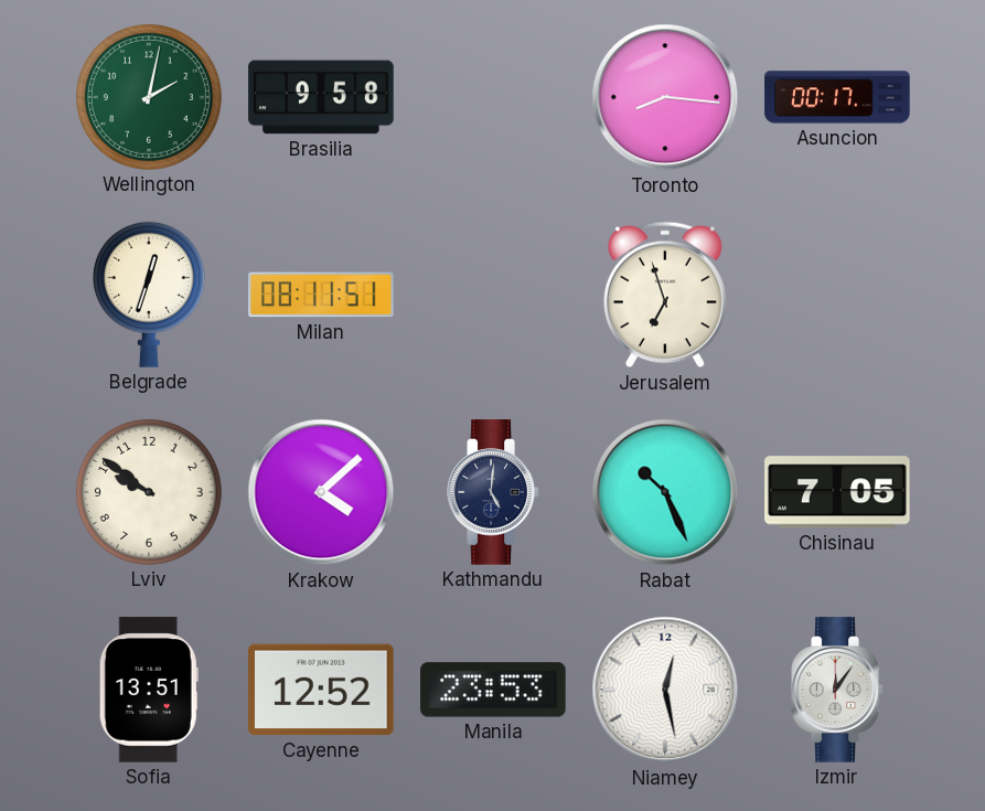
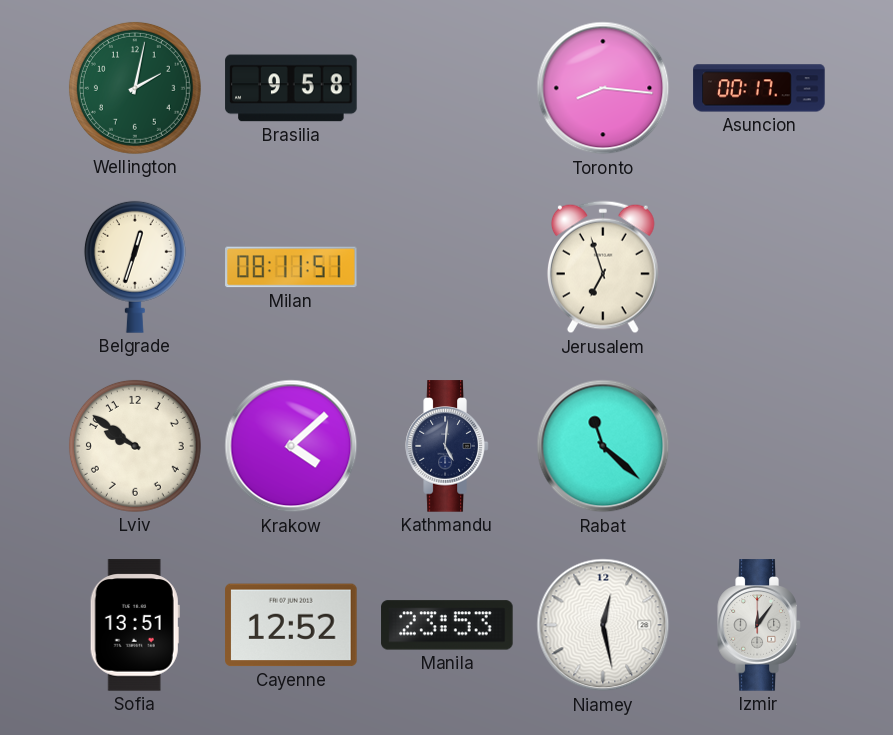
Rabat: 10:26 -> 11:22 (603, 446)
Chisinau: 7:05 -> none (837, 492)
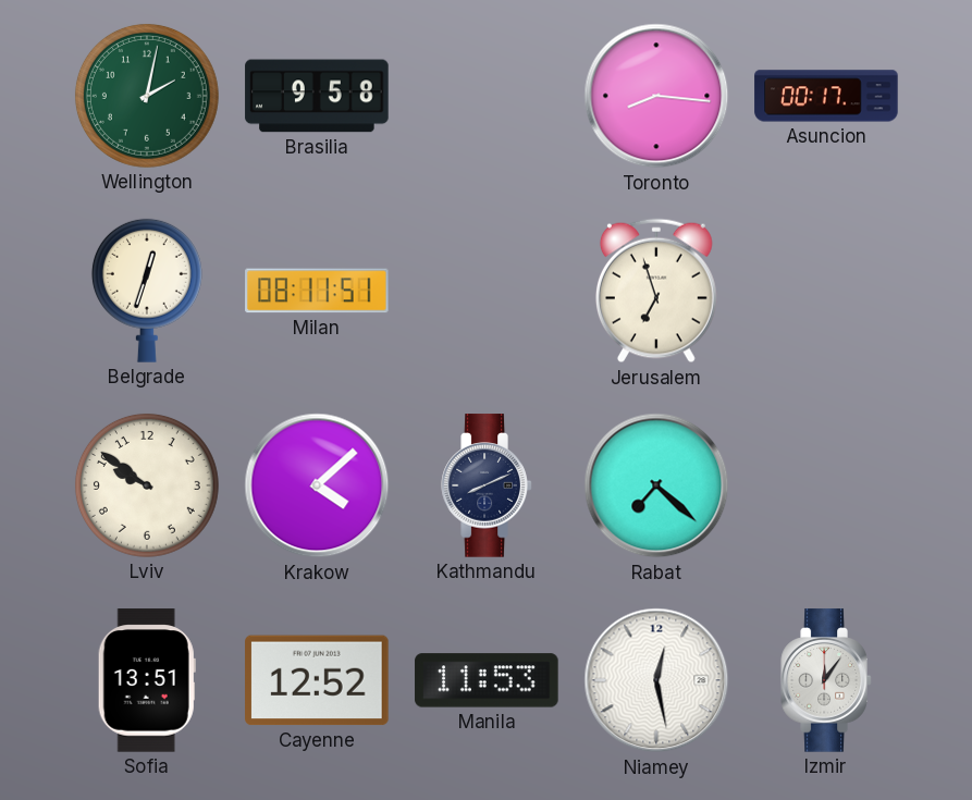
Kathmandu: 5:01 -> 8:11 (487, 485)
Rabat: 11:22 -> 7:22 (656, 485)
Manila: 23:53 -> 11:53 (487, 680)
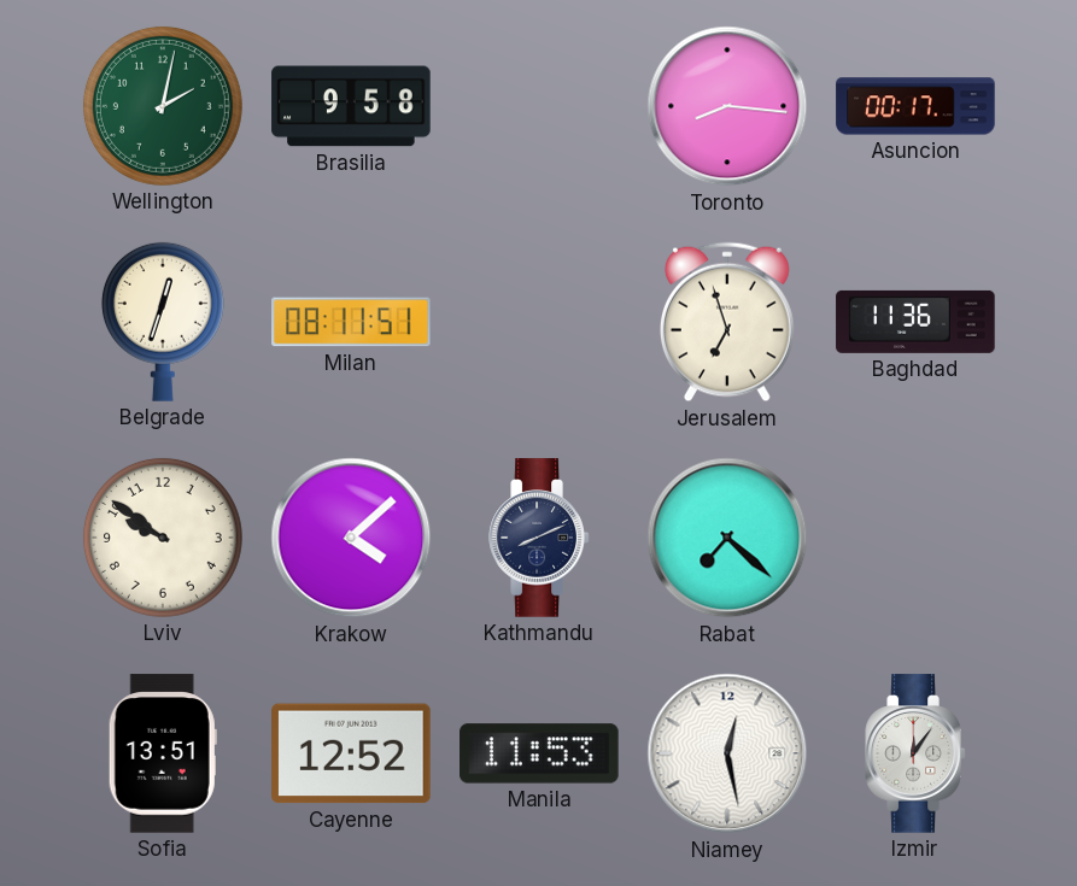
Baghdad: none -> 11:36 (915, 322)
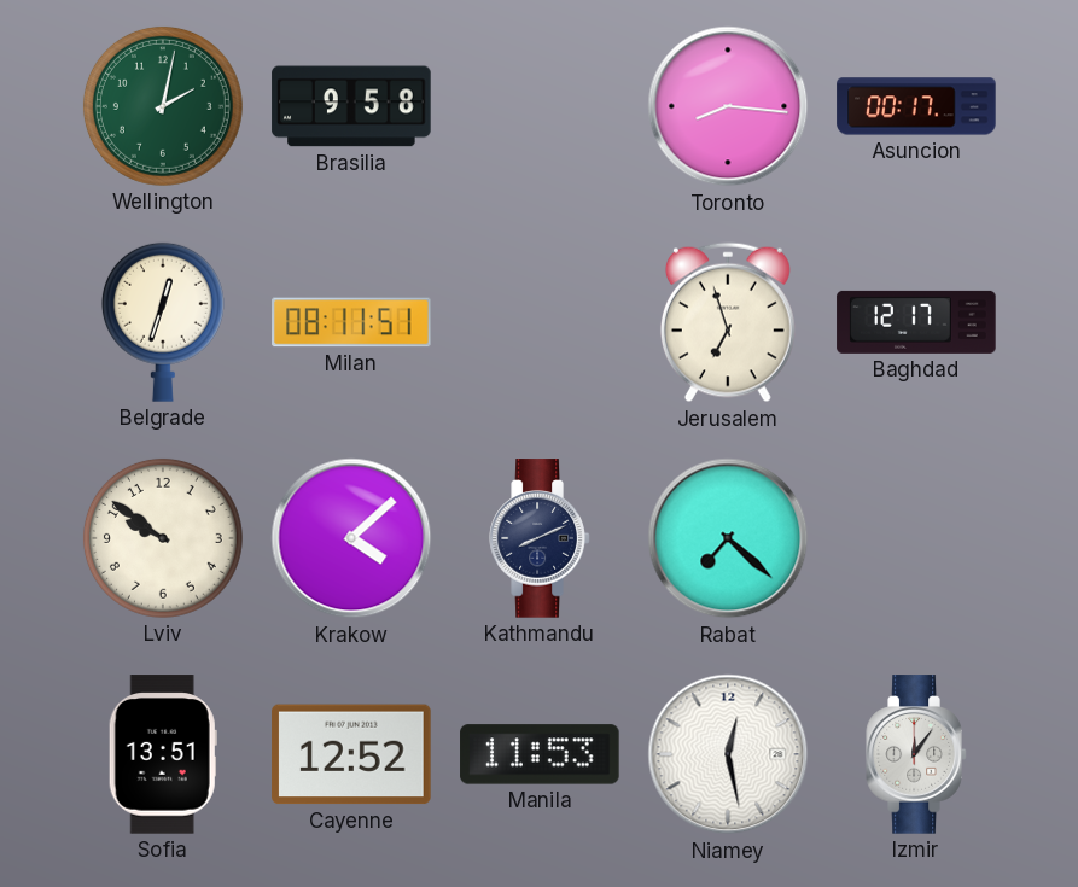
Baghdad: 11:36 -> 12:17 (916, 322)
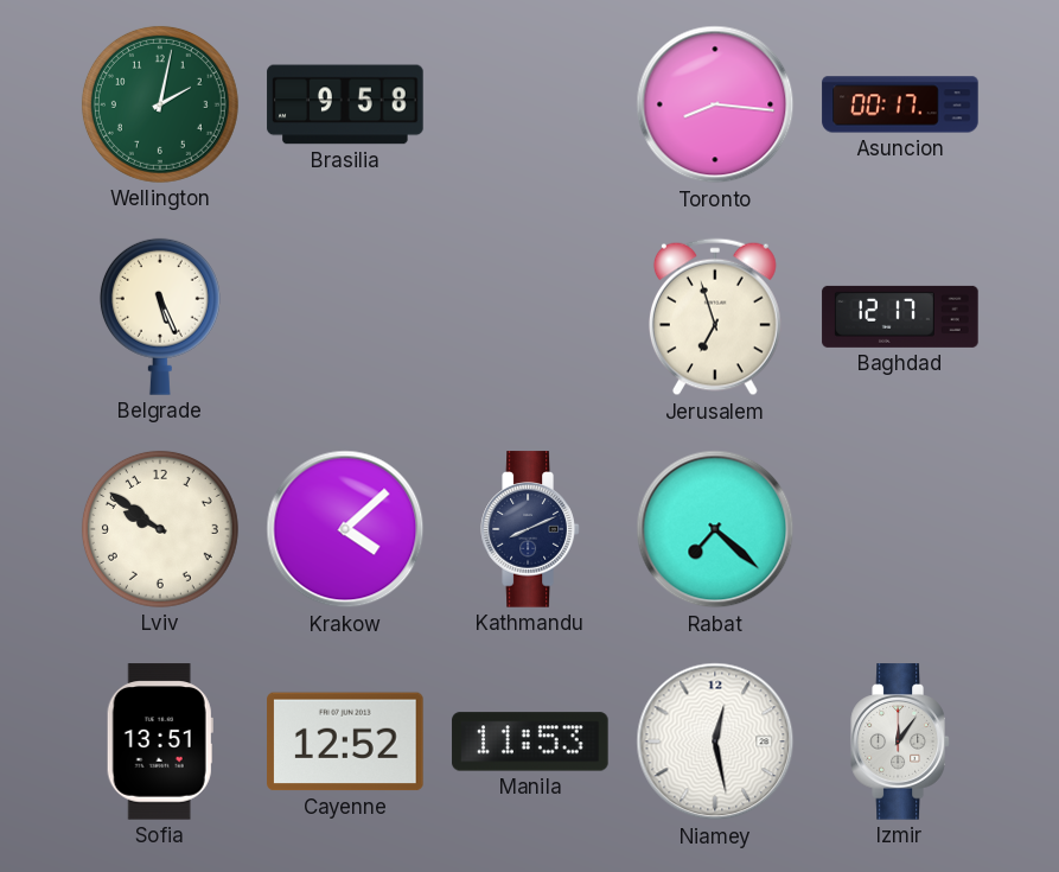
Belgrade: 12:33 -> 5:26 (160, 317)
Milan: 08:11 -> none (351, 322)
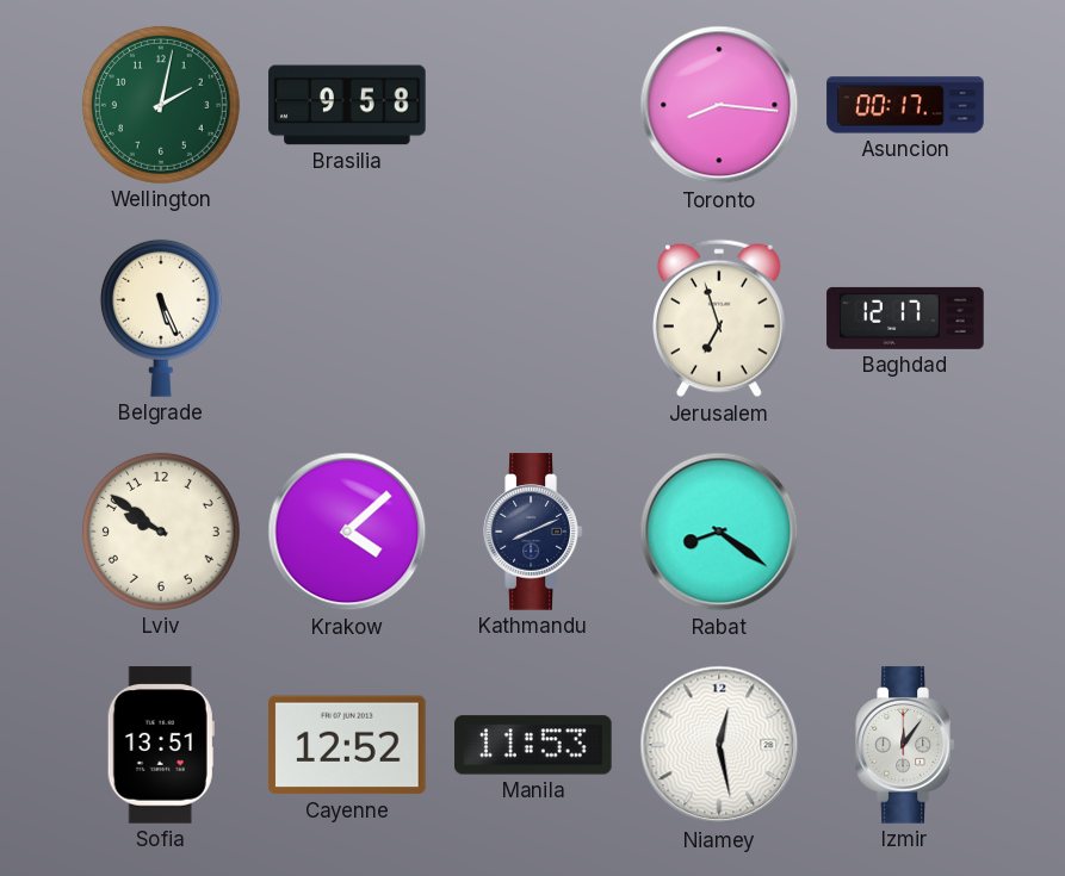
Rabat: 7:22 -> 8:21 (719, 532)
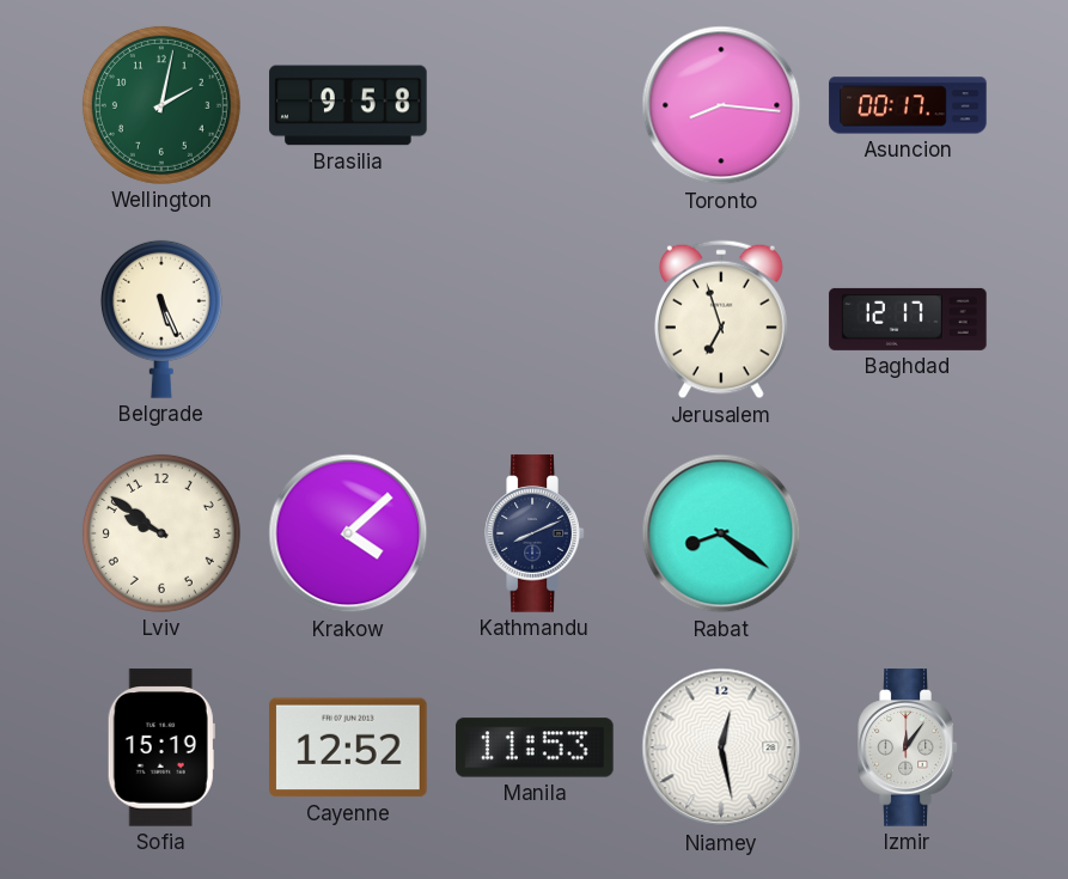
Sofia: 13:51 -> 15:19 (161, 747)
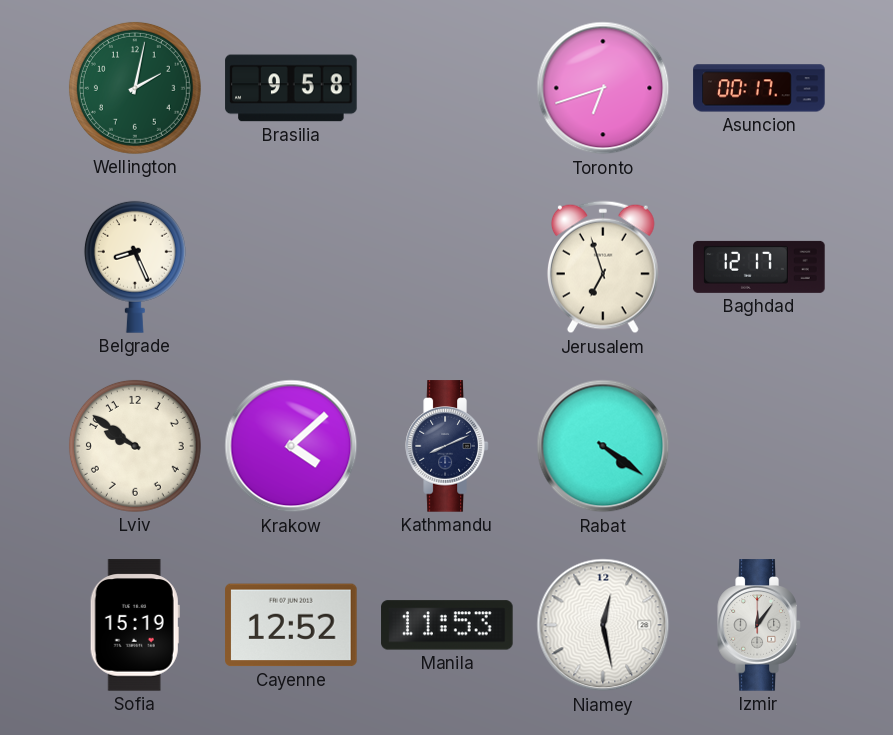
Toronto: 8:16 -> 6:42 (603, 88)
Belgrade: 5:26 -> 8:26 (135, 267)
Rabat: 8:21 -> 4:21 (603, 446)
